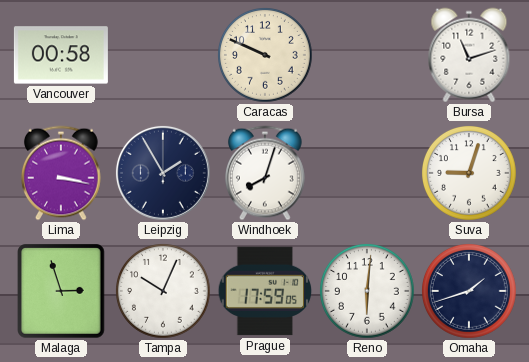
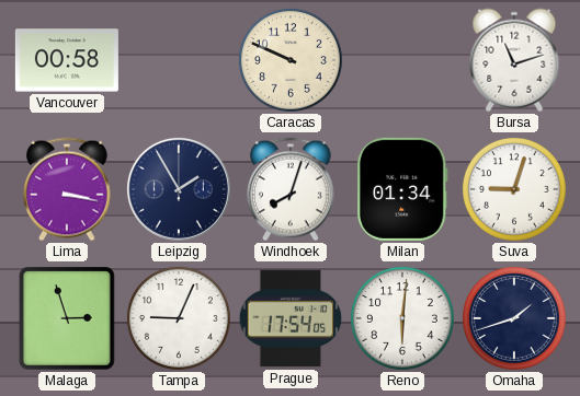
Milan: none -> 01:34 (402, 189)
Tampa: 10:04 -> 9:04 (180, 319)
Prague: 17:59 -> 17:54 (291, 318)
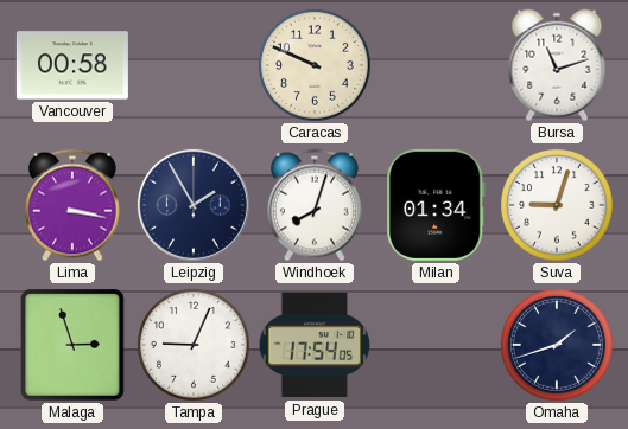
Reno: 6:01 -> none (403, 319)
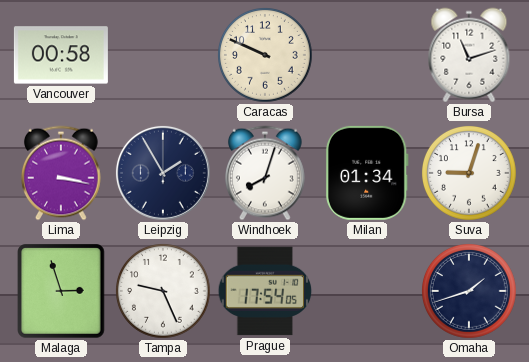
Tampa: 9:04 -> 9:26 (164, 292)
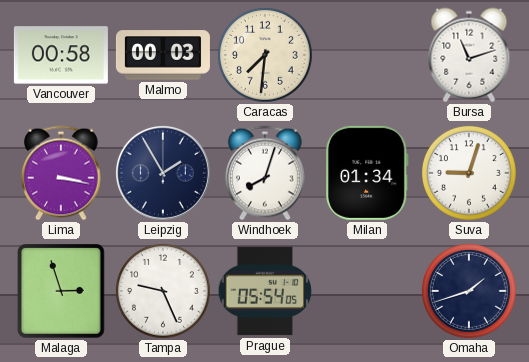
Malmo: none -> 00:03 (163, 55)
Caracas: 9:49 -> 7:31 (266, 56)
Prague: 17:54 -> 05:54 (265, 291)
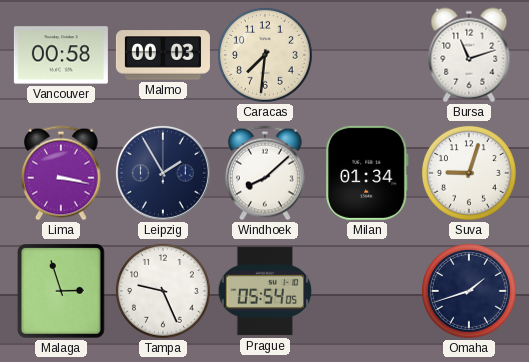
Windhoek: 8:03 -> 8:08 (266, 173)
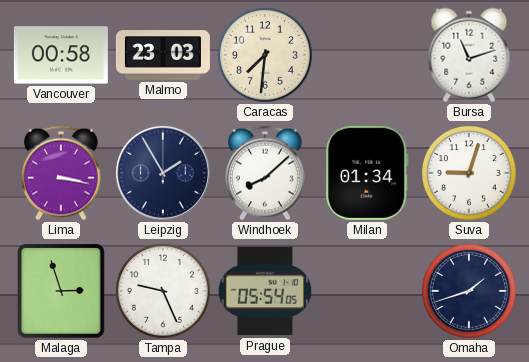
Malmo: 00:03 -> 23:03 (163, 55)
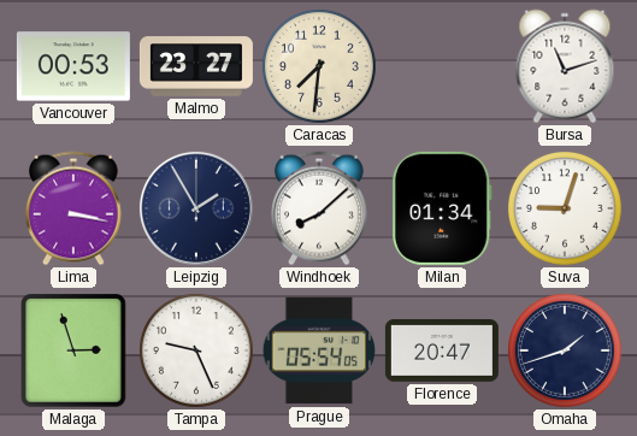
Vancouver: 00:58 -> 00:53 (73, 66)
Malmo: 23:03 -> 23:27 (196, 66)
Florence: none -> 20:47 (442, 352)
